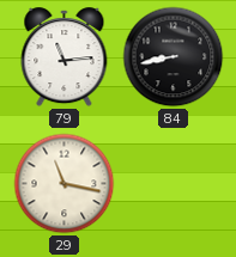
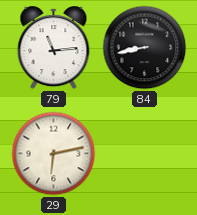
29: 11:17 -> 6:13 (54, 154)
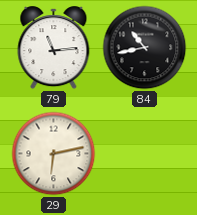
84: 8:43 -> 10:43 (145, 48)
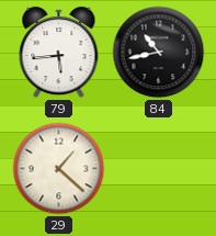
79: 11:14 -> 5:44 (59, 53)
29: 6:13 -> 1:22 (59, 169)
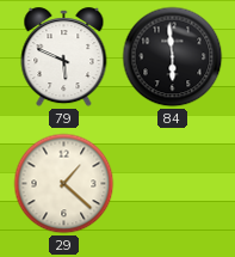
79: 5:44 -> 5:49 (64, 57)
84: 10:43 -> 5:59 (173, 57)
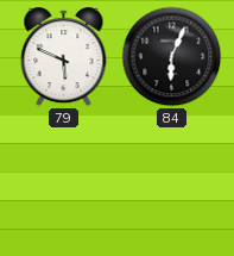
84: 5:59 -> 6:04 (172, 57)
29: 1:22 -> none (64, 184)
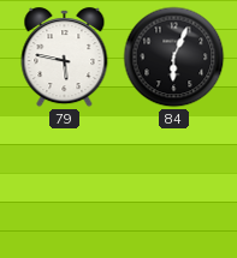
79: 5:49 -> 5:47 (65, 58)
